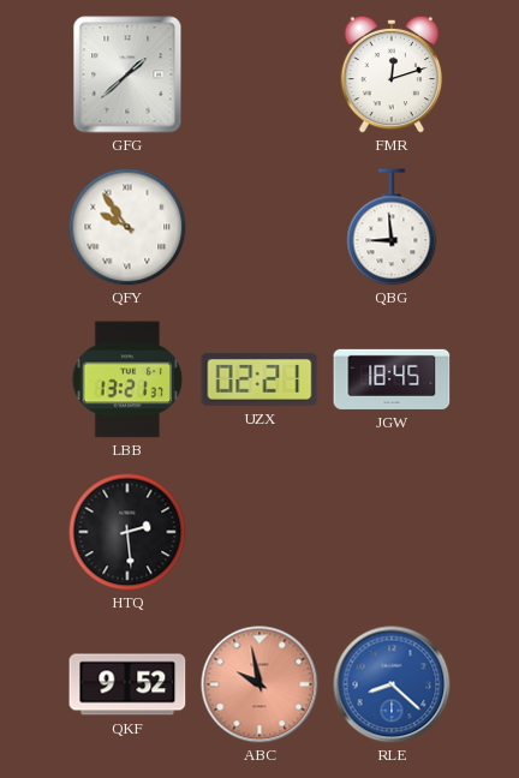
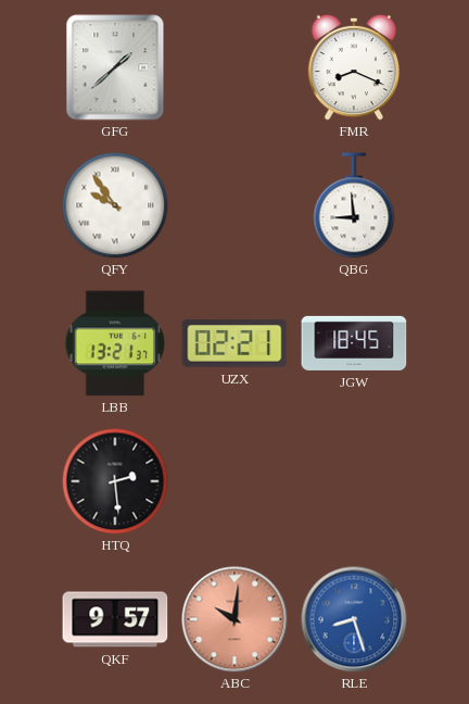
FMR: 12:12 -> 8:19 (354, 67)
QKF: 9:52 -> 9:57 (115, 619)
ABC: 9:58 -> 10:01 (234, 619)
RLE: 8:22 -> 8:27 (354, 619)
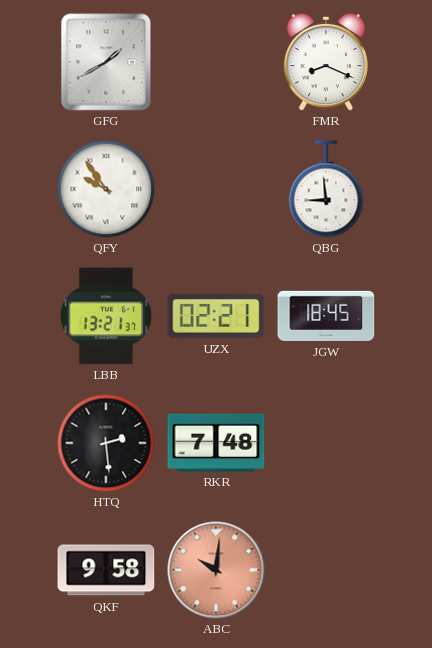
GFG: 1:38 -> 1:40 (106, 62)
RKR: none -> 7:48 (216, 442)
QKF: 9:57 -> 9:58 (106, 570)
RLE: 8:27 -> none (354, 619)
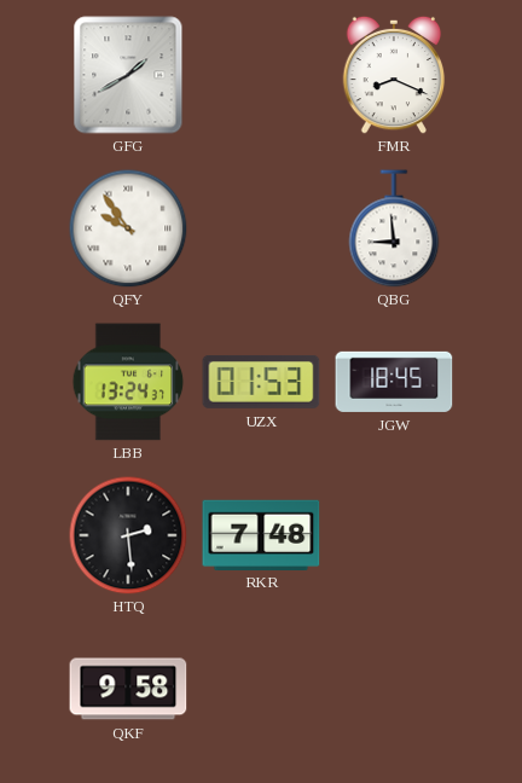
LBB: 13:21 -> 13:24 (128, 382)
UZX: 02:21 -> 01:53 (261, 382)
ABC: 10:01 -> none (216, 570)
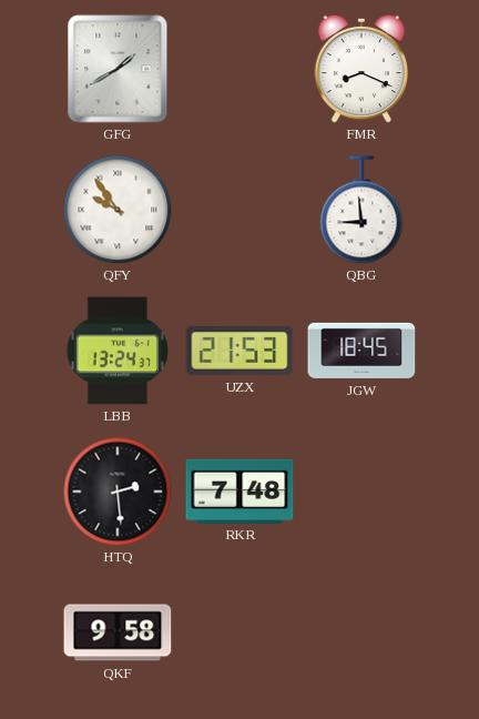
UZX: 01:53 -> 21:53 (239, 351)
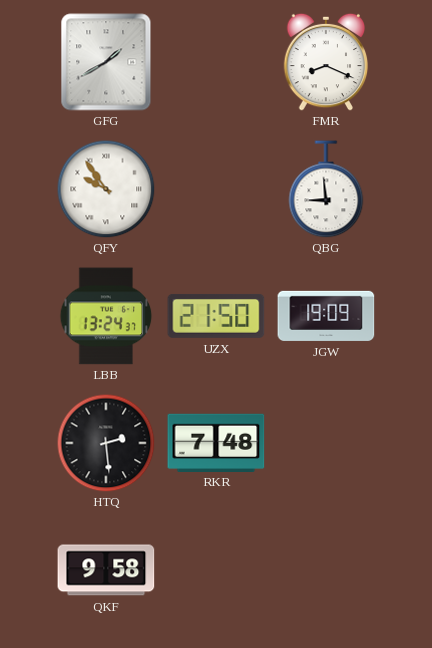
UZX: 21:53 -> 21:50 (216, 316)
JGW: 18:45 -> 19:09 (326, 316)
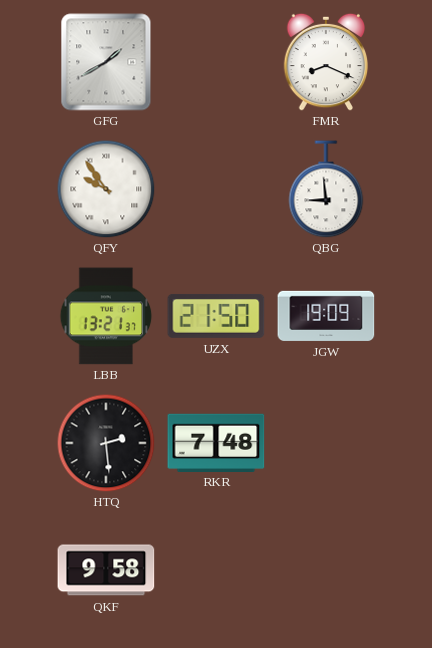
LBB: 13:24 -> 13:21 (106, 316)
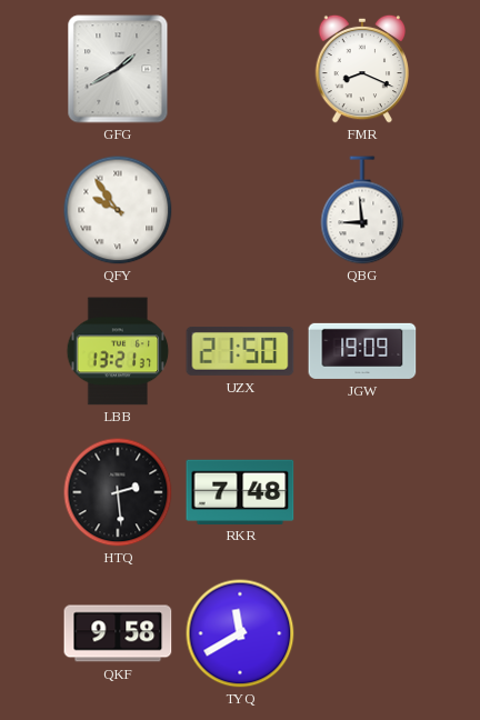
TYQ: none -> 11:40 (240, 633)
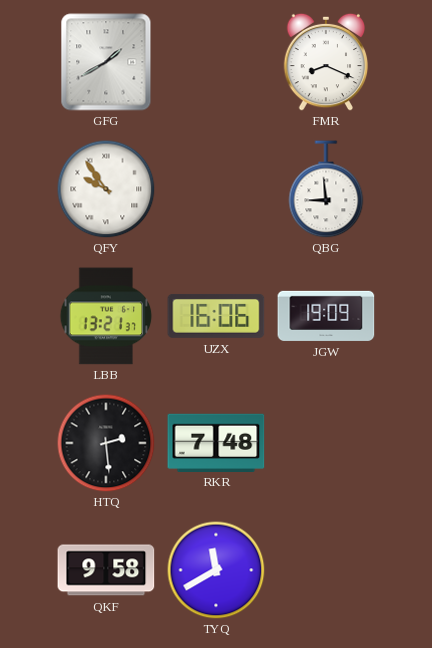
UZX: 21:50 -> 16:06 (216, 316)
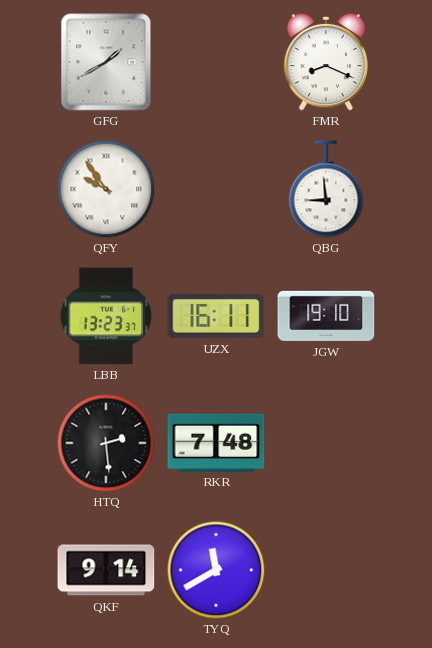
LBB: 13:21 -> 13:23 (106, 316)
UZX: 16:06 -> 16:11 (216, 316)
JGW: 19:09 -> 19:10 (326, 316)
QKF: 9:58 -> 9:14 (106, 570)
